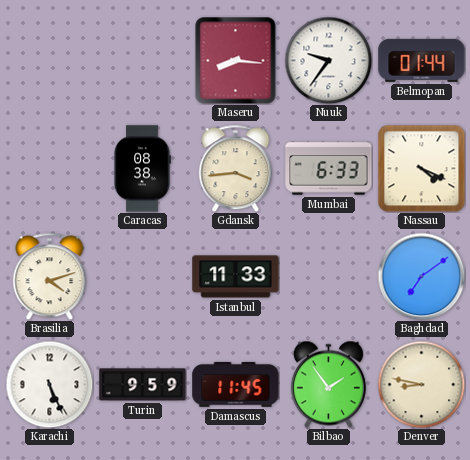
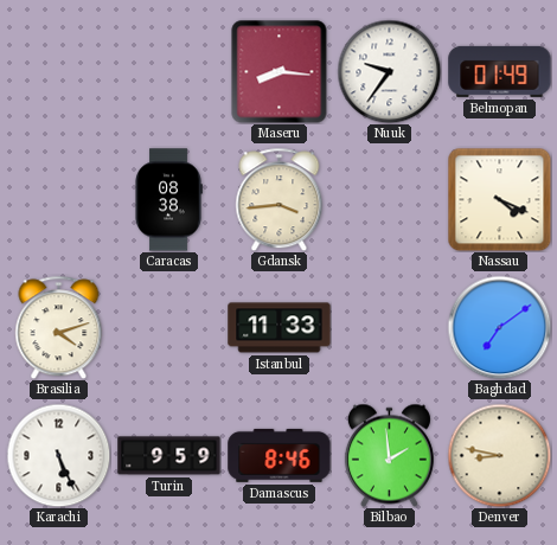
Belmopan: 01:44 -> 01:49 (500, 71)
Mumbai: 6:33 -> none (329, 169)
Damascus: 11:45 -> 8:46 (280, 455)
Bilbao: 1:54 -> 1:59 (389, 455)
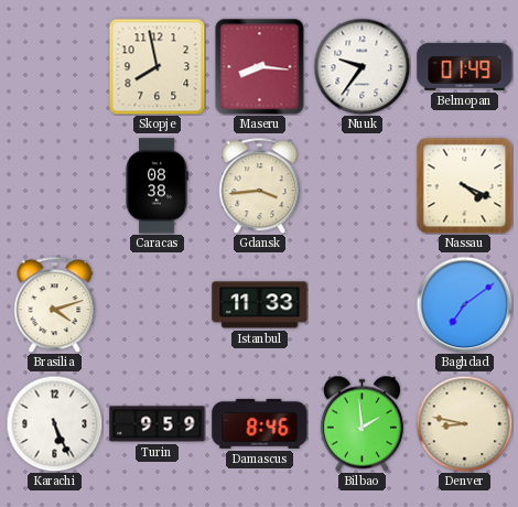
Skopje: none -> 7:58 (157, 66)
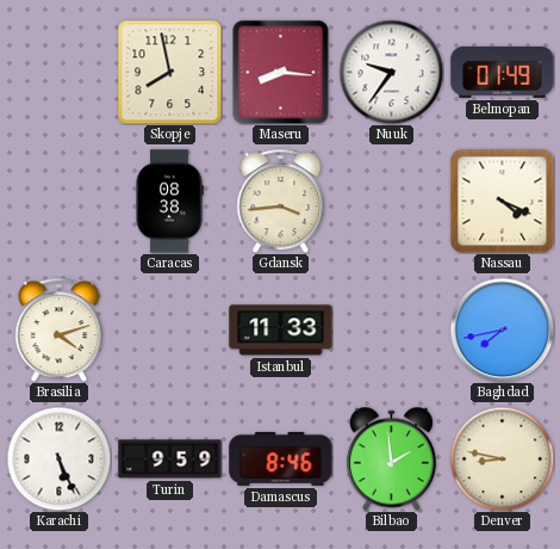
Baghdad: 7:09 -> 7:43 (502, 329)
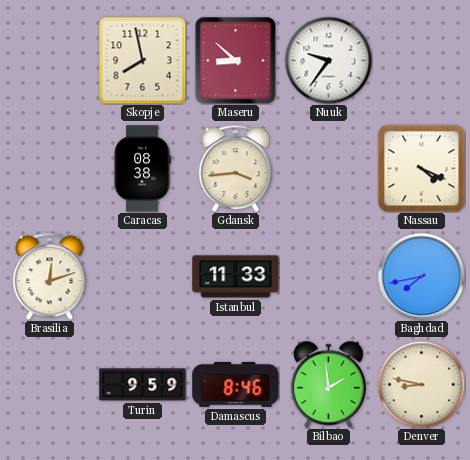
Maseru: 8:16 -> 8:52 (236, 60)
Belmopan: 01:49 -> none (503, 72)
Brasilia: 4:12 -> 12:12 (50, 276)
Karachi: 5:26 -> none (58, 458)
